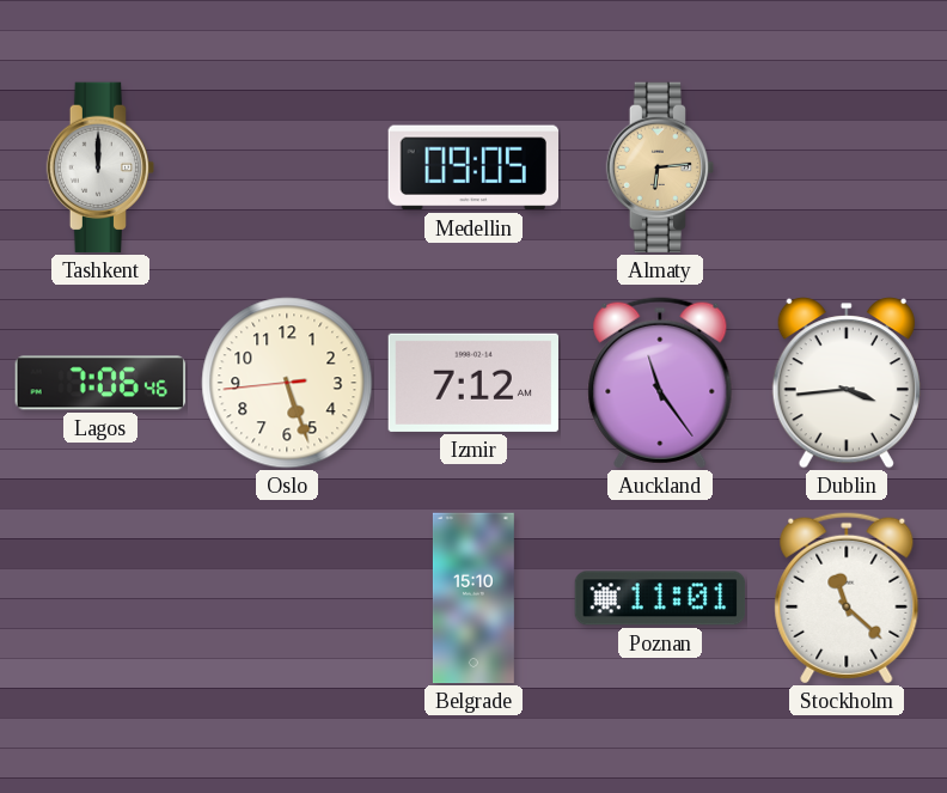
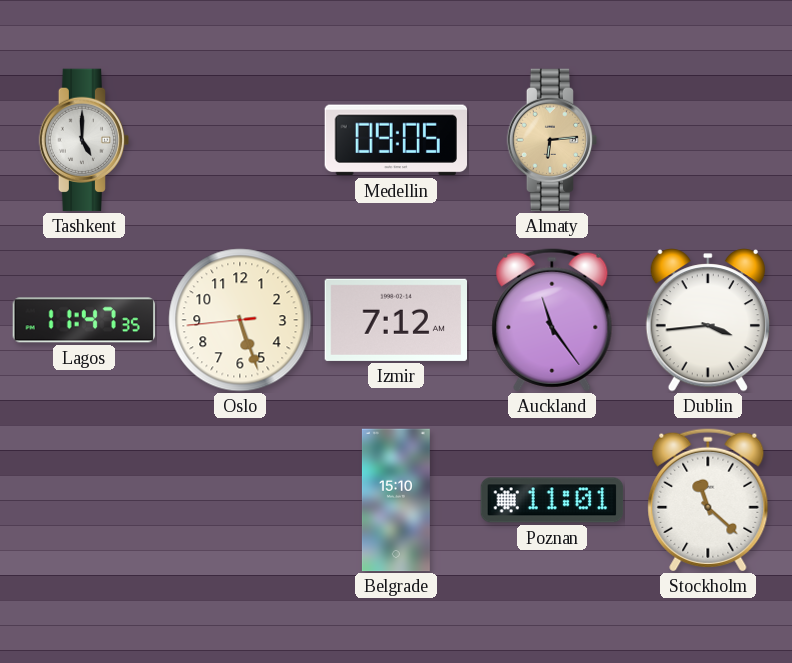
Tashkent: 12:00 -> 5:00 (84, 140)
Lagos: 7:06 -> 11:47 (83, 320)
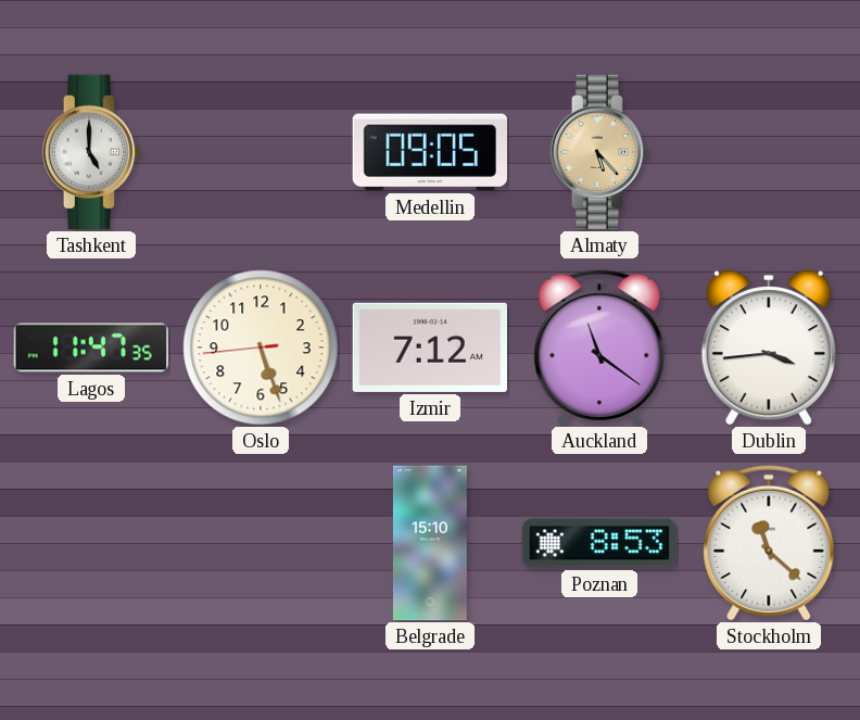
Almaty: 6:14 -> 5:23 (599, 152)
Auckland: 11:24 -> 11:21 (599, 348)
Poznan: 11:01 -> 8:53 (599, 543)
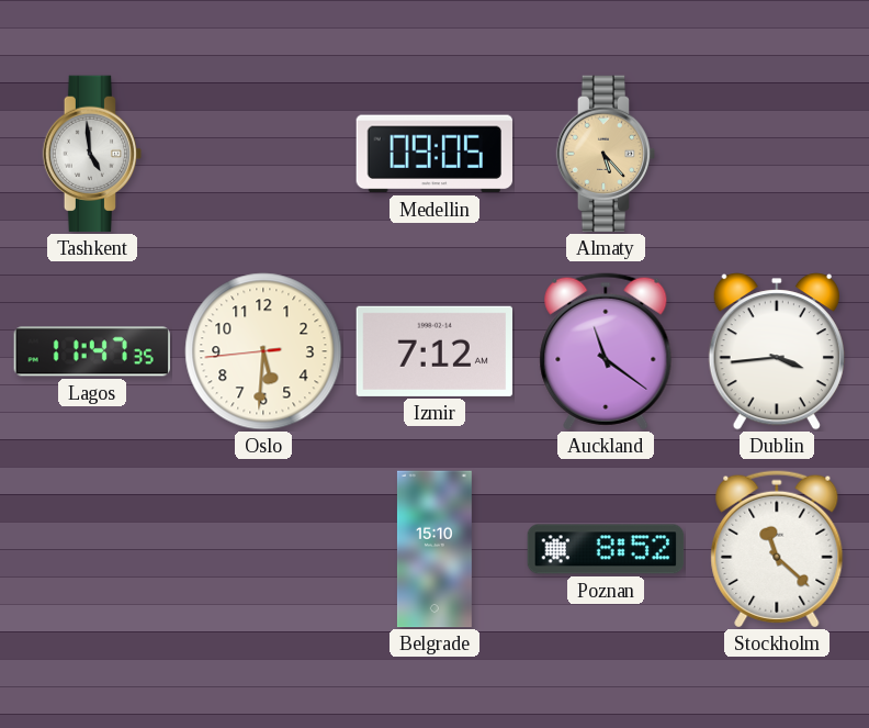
Tashkent: 5:00 -> 4:59 (92, 154)
Oslo: 5:26 -> 5:30 (263, 351)
Poznan: 8:53 -> 8:52 (606, 549)
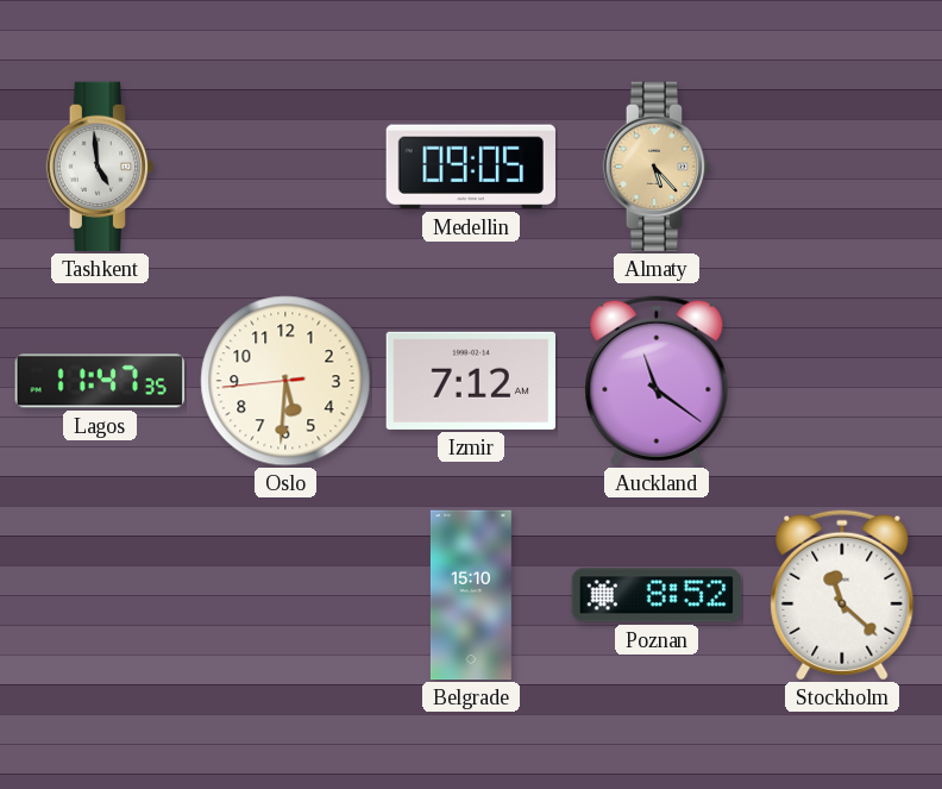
Dublin: 3:44 -> none (777, 351)
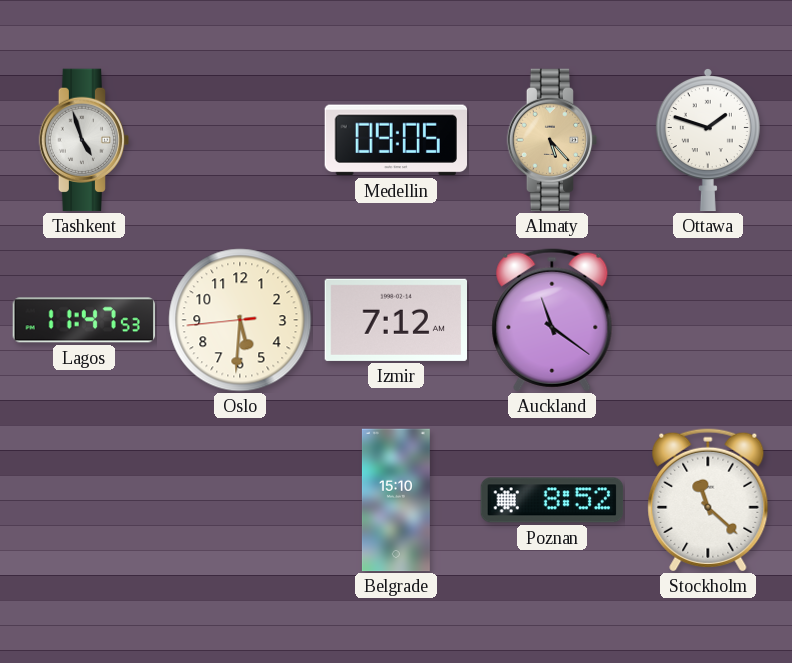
Tashkent: 4:59 -> 4:57 (84, 140)
Ottawa: none -> 1:48 (708, 141)
Lagos: 11:47:35 -> 11:47:53 (83, 320)
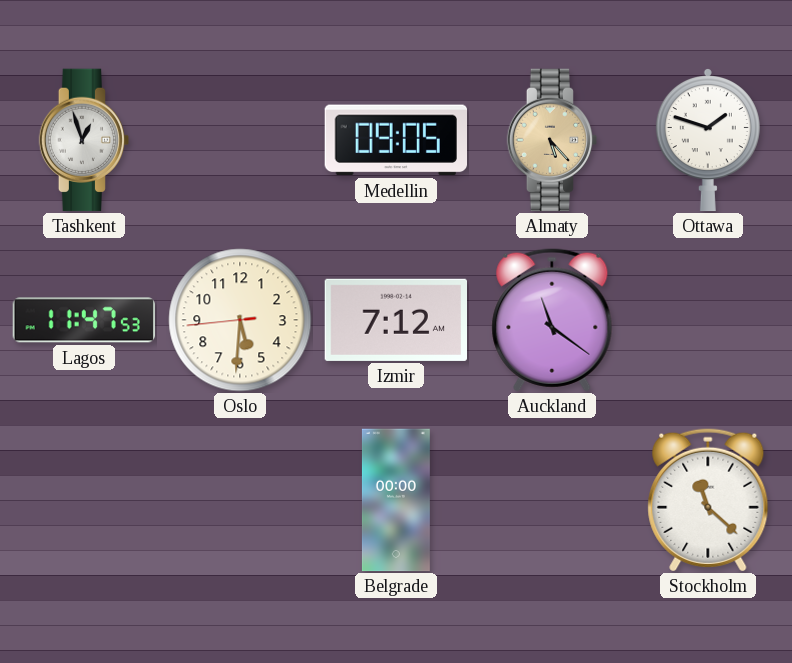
Tashkent: 4:57 -> 12:57 (84, 140)
Belgrade: 15:10 -> 00:00 (396, 500)
Poznan: 8:52 -> none (552, 500)
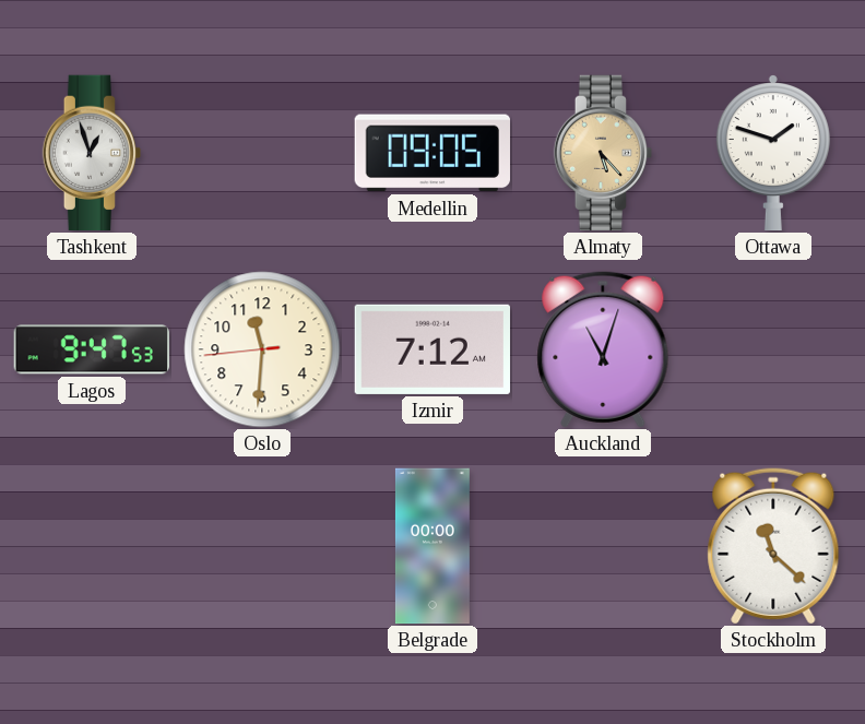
Lagos: 11:47 -> 9:47 (91, 349)
Oslo: 5:30 -> 11:30 (262, 349)
Auckland: 11:21 -> 11:03 (603, 349)
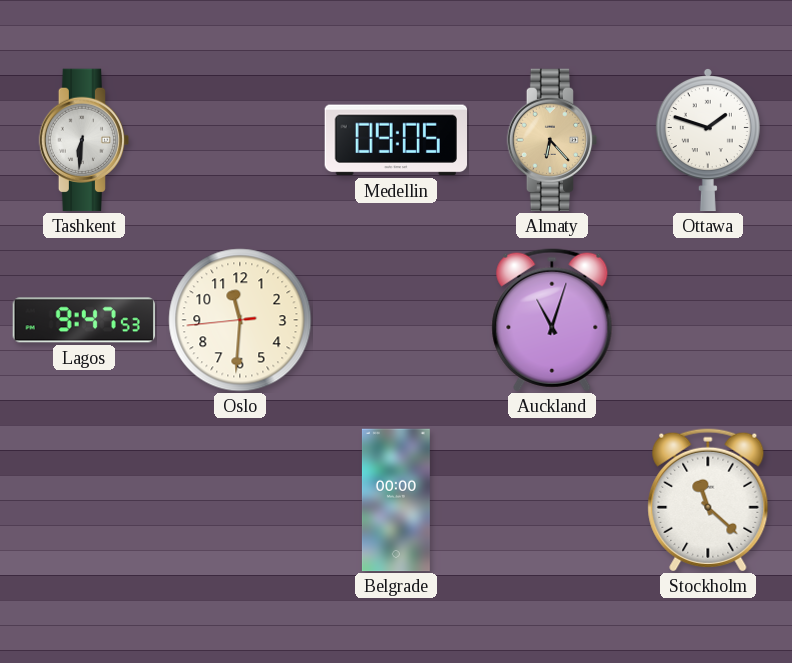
Tashkent: 12:57 -> 6:31 (84, 140)
Almaty: 5:23 -> 6:23 (552, 140)
Izmir: 7:12 -> none (431, 349)
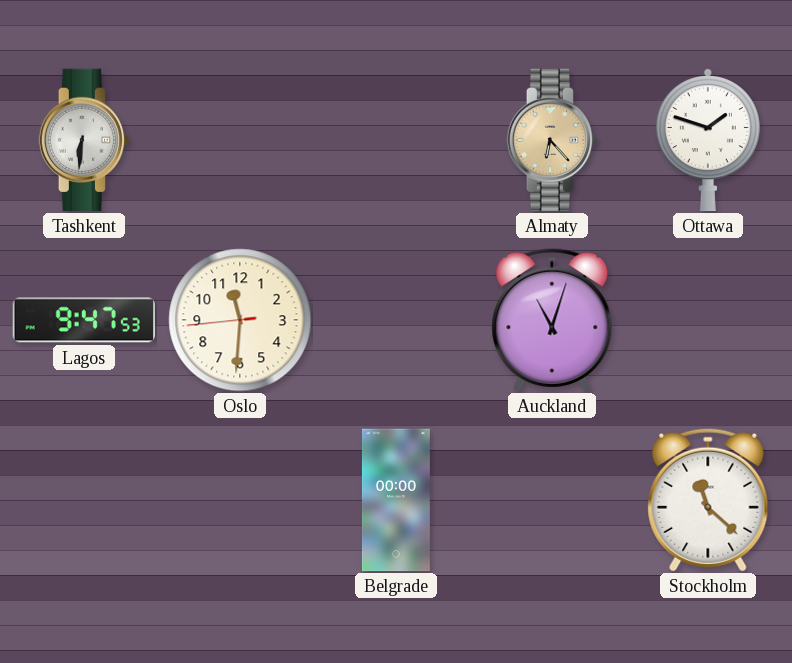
Medellin: 09:05 -> none (395, 140)
